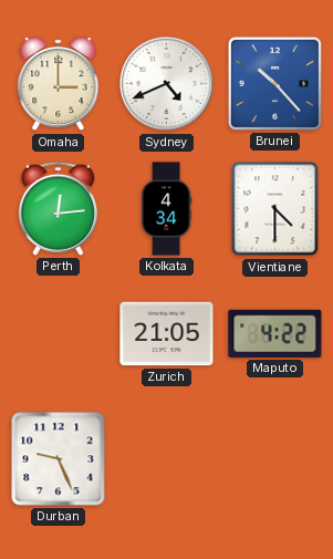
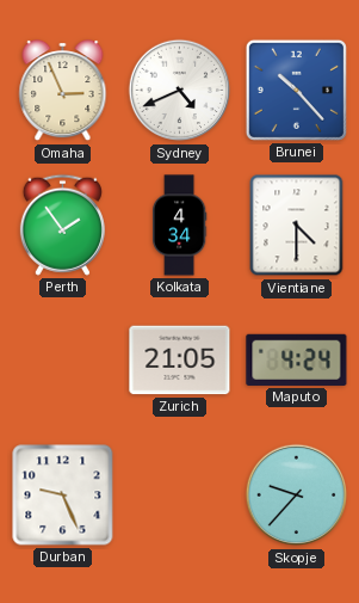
Omaha: 3:00 -> 2:56 (63, 92)
Perth: 12:14 -> 1:54 (62, 224)
Maputo: 4:22 -> 4:24 (297, 359)
Skopje: none -> 9:37 (297, 496)
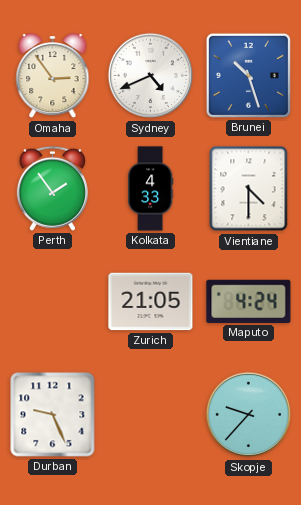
Omaha: 2:56 -> 2:54 (53, 77)
Brunei: 10:23 -> 10:27 (248, 75)
Kolkata: 4:34 -> 4:33 (150, 189)
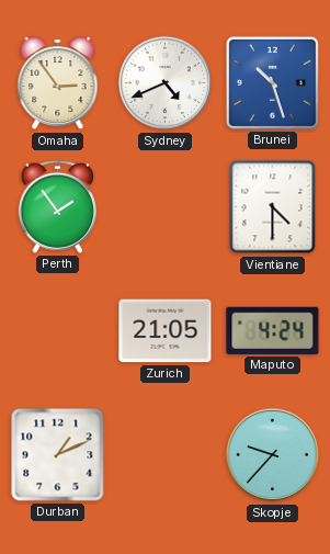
Kolkata: 4:33 -> none (150, 189)
Durban: 9:26 -> 1:11 (58, 455)
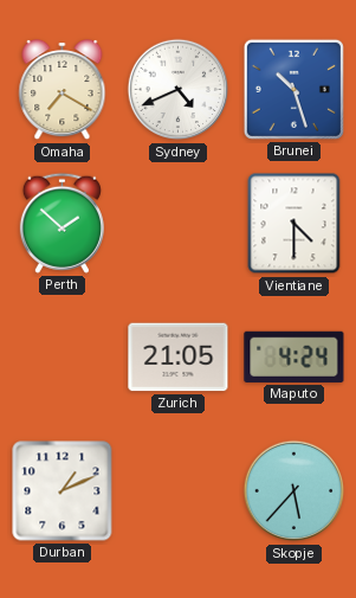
Omaha: 2:54 -> 7:20 (63, 91)
Perth: 1:54 -> 1:52 (62, 223)
Skopje: 9:37 -> 5:37 (294, 491)
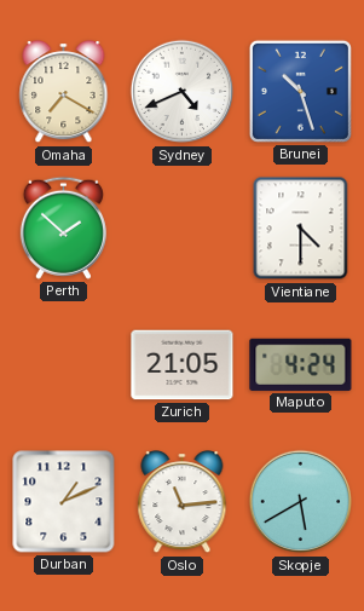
Oslo: none -> 11:14 (183, 503)
Skopje: 5:37 -> 5:40 (301, 502)
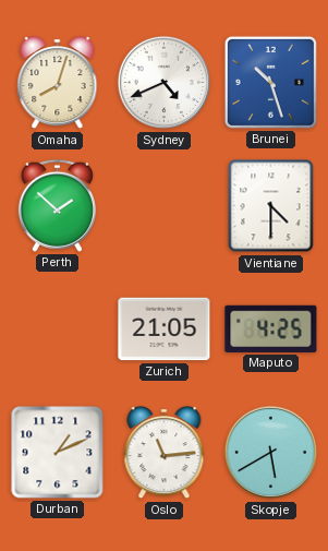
Omaha: 7:20 -> 8:03 (58, 84)
Maputo: 4:24 -> 4:25 (271, 328)
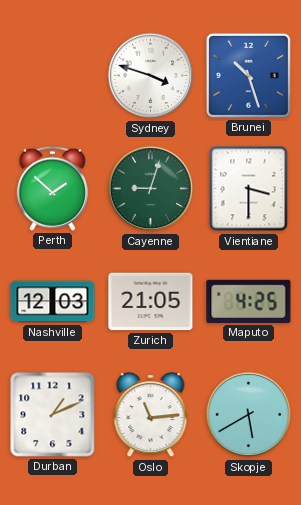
Omaha: 8:03 -> none (58, 84)
Sydney: 4:41 -> 3:48 (151, 76)
Cayenne: none -> 9:03 (151, 189)
Vientiane: 4:30 -> 3:30 (249, 189)
Nashville: none -> 12:03 (53, 302)
